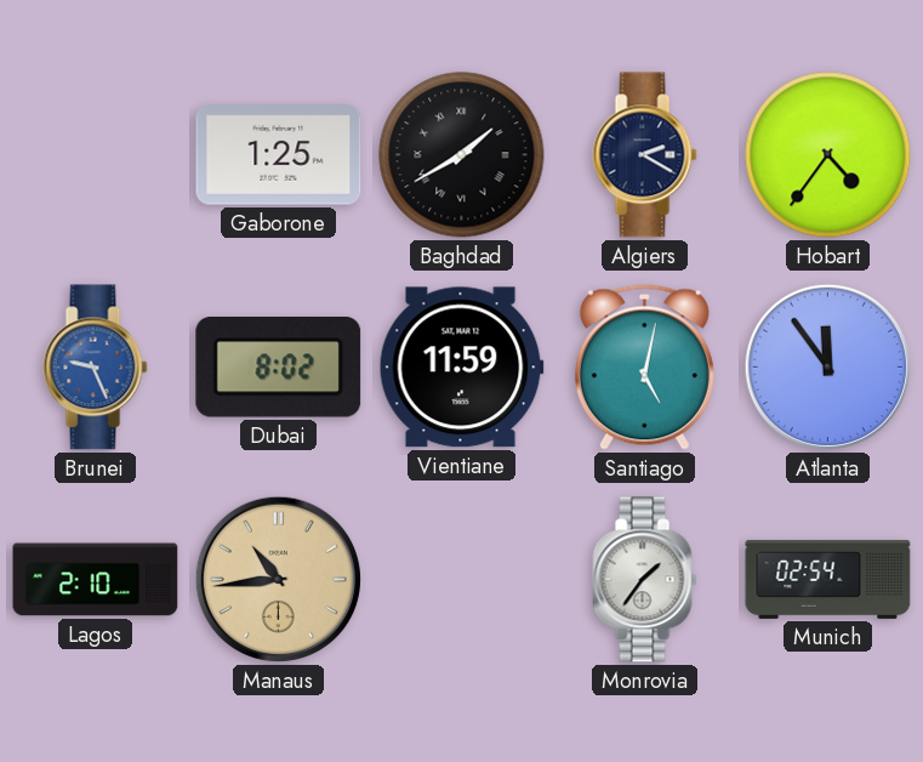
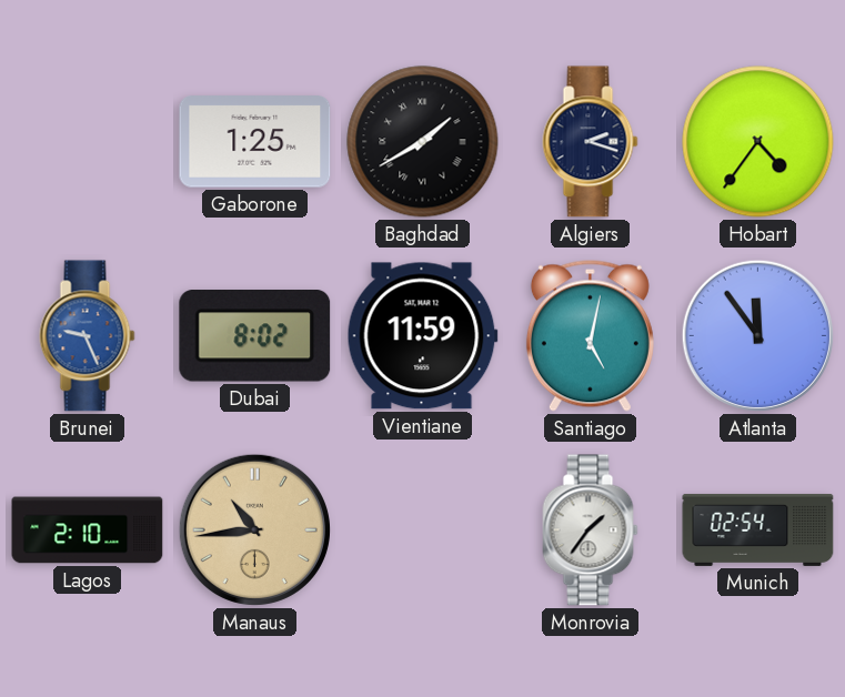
Algiers: 2:20 -> 2:18 (591, 142)
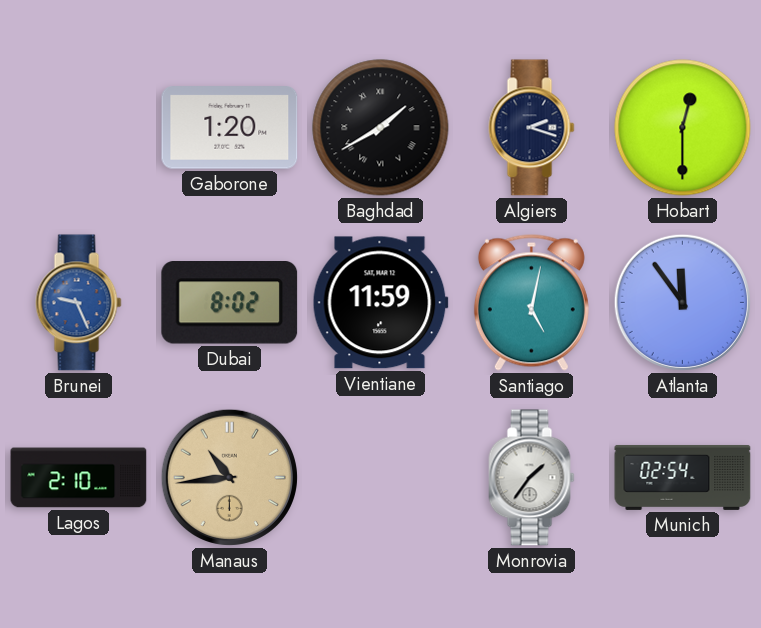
Gaborone: 1:25 -> 1:20 (230, 128)
Hobart: 4:36 -> 12:30 (683, 128)
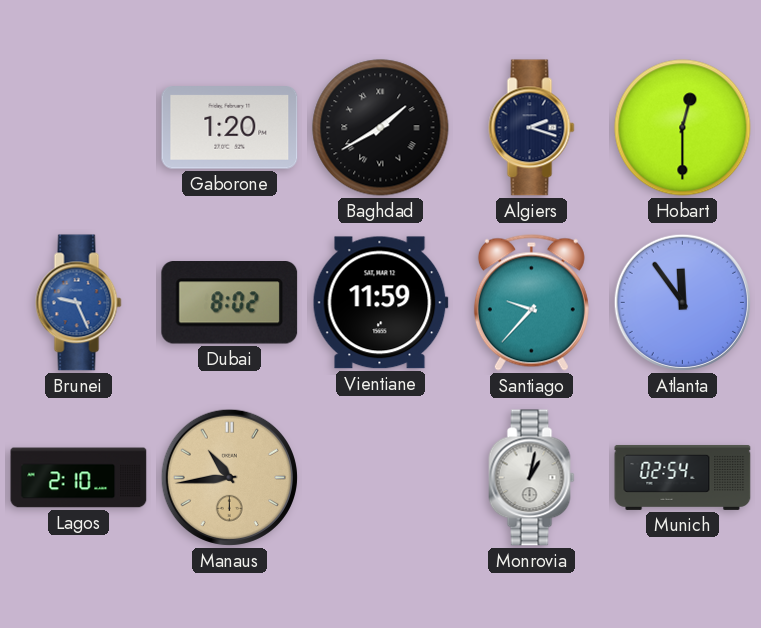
Santiago: 5:02 -> 9:37 (531, 302)
Monrovia: 1:36 -> 1:02 (532, 478)
